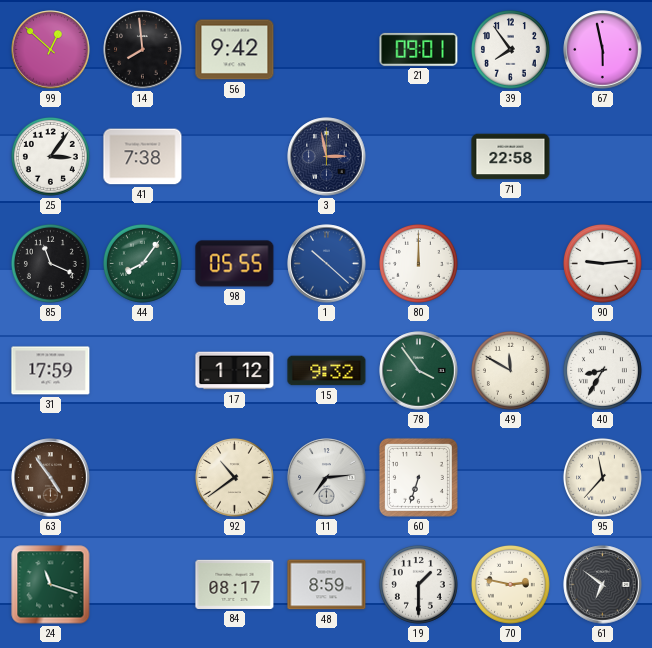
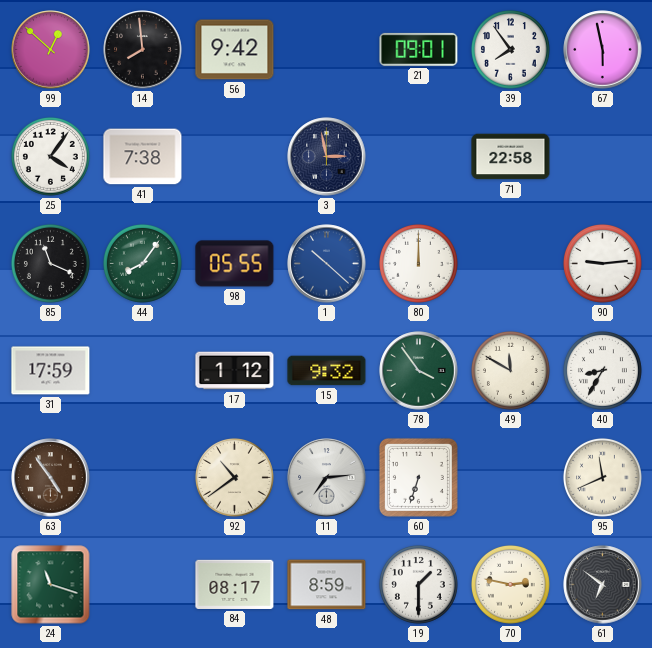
25: 3:06 -> 4:06 (50, 156)
95: 11:37 -> 11:41 (602, 477)
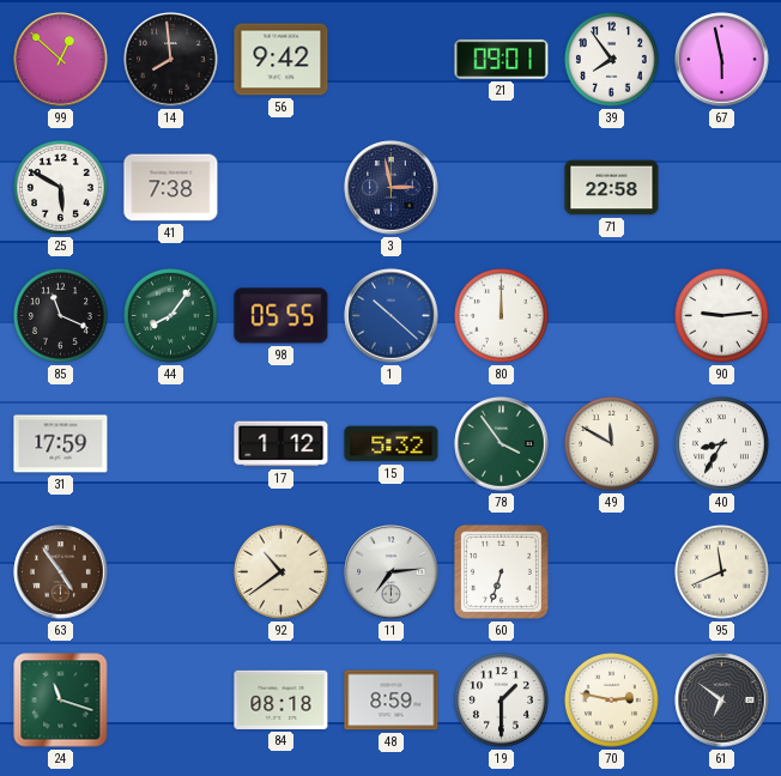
25: 4:06 -> 5:50 (60, 187)
15: 9:32 -> 5:32 (392, 444)
84: 08:17 -> 08:18 (281, 699)
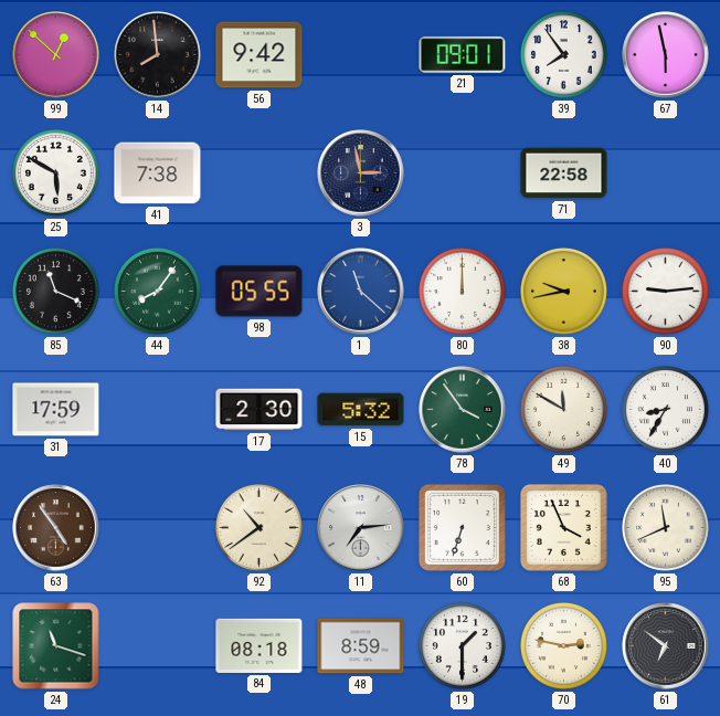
1: 10:22 -> 11:22 (361, 292)
38: none -> 9:43 (563, 291)
17: 1:12 -> 2:30 (260, 410)
68: none -> 3:56 (563, 527)
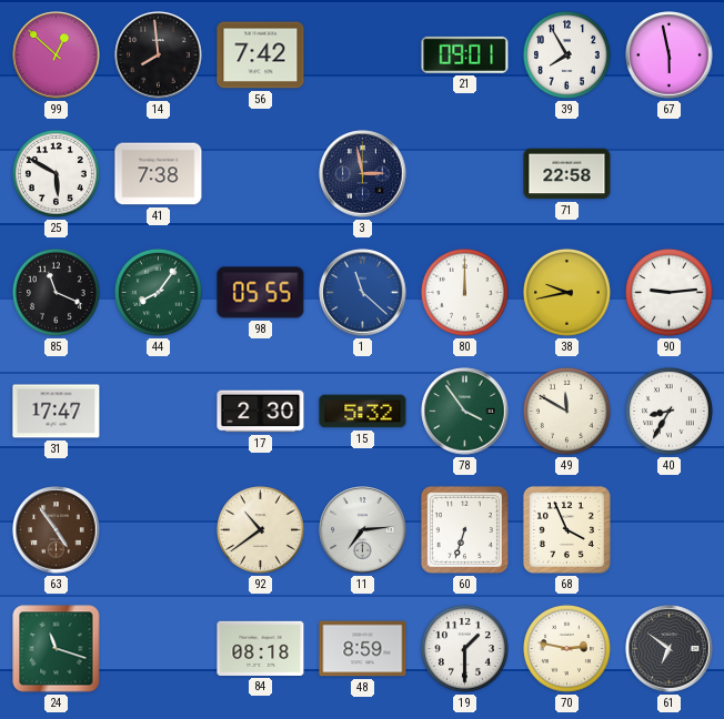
56: 9:42 -> 7:42 (261, 55)
39: 7:54 -> 7:55 (566, 54)
31: 17:59 -> 17:47 (57, 412)
95: 11:41 -> none (665, 527)
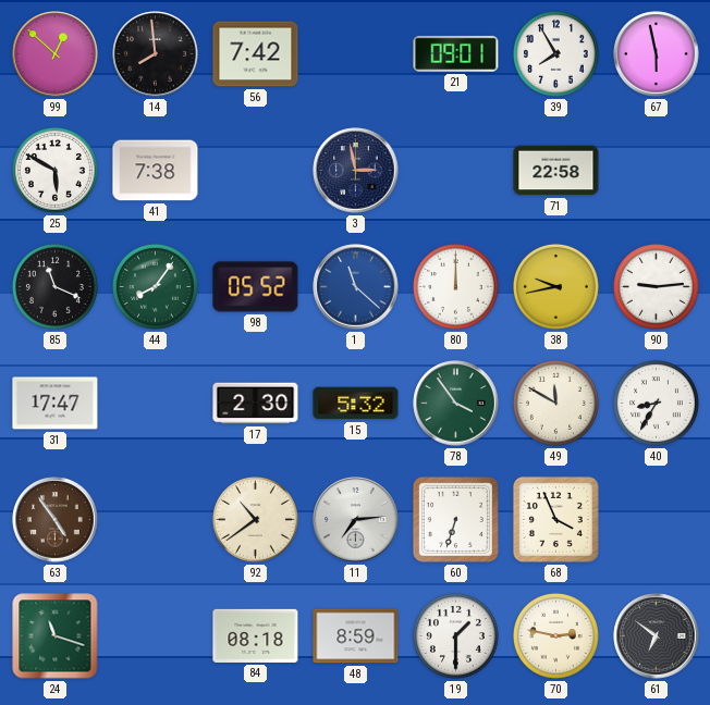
98: 05:55 -> 05:52 (256, 287)
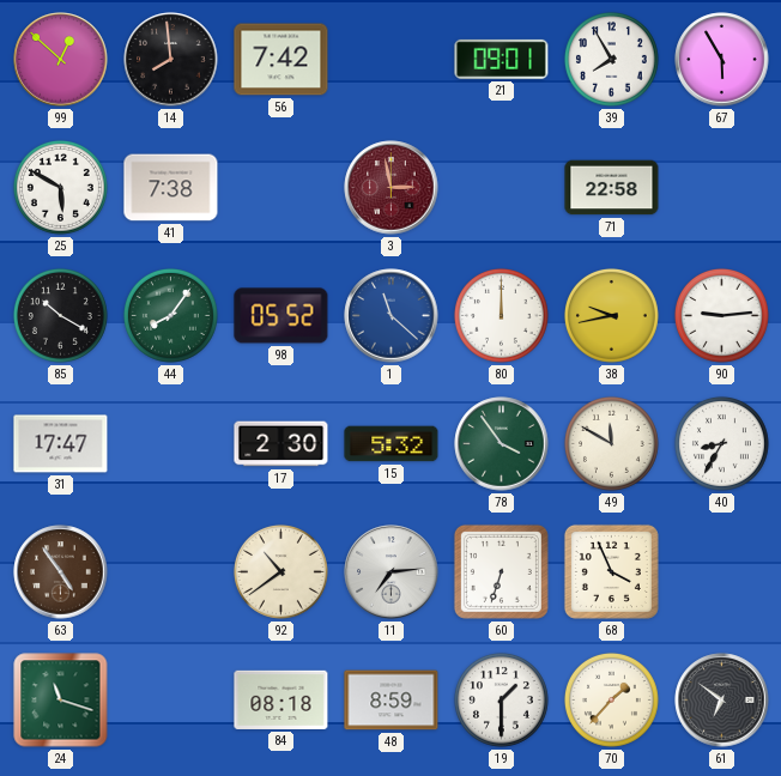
67: 5:58 -> 5:55 (722, 60)
3 dial: navy -> burgundy (392, 188)
85: 11:19 -> 10:20 (60, 315)
70: 2:47 -> 1:37 (611, 699)
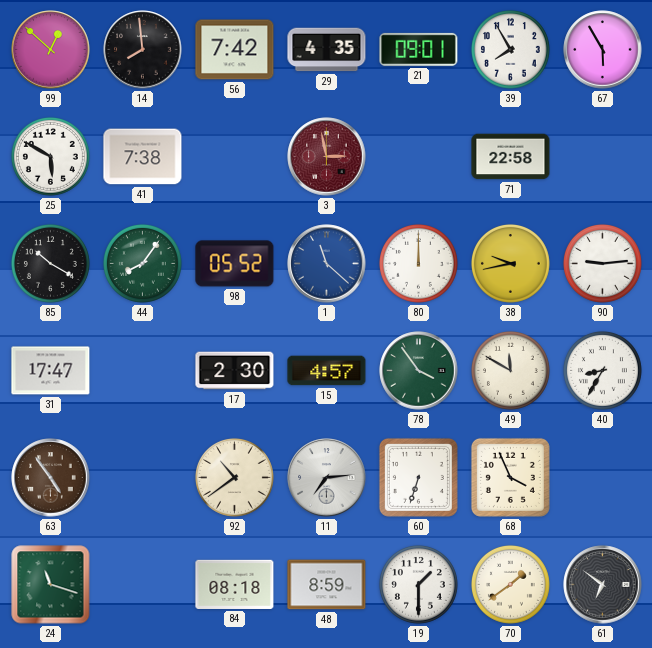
29: none -> 4:35 (327, 50)
15: 5:32 -> 4:57 (327, 371)
70: 1:37 -> 1:39 (510, 584)
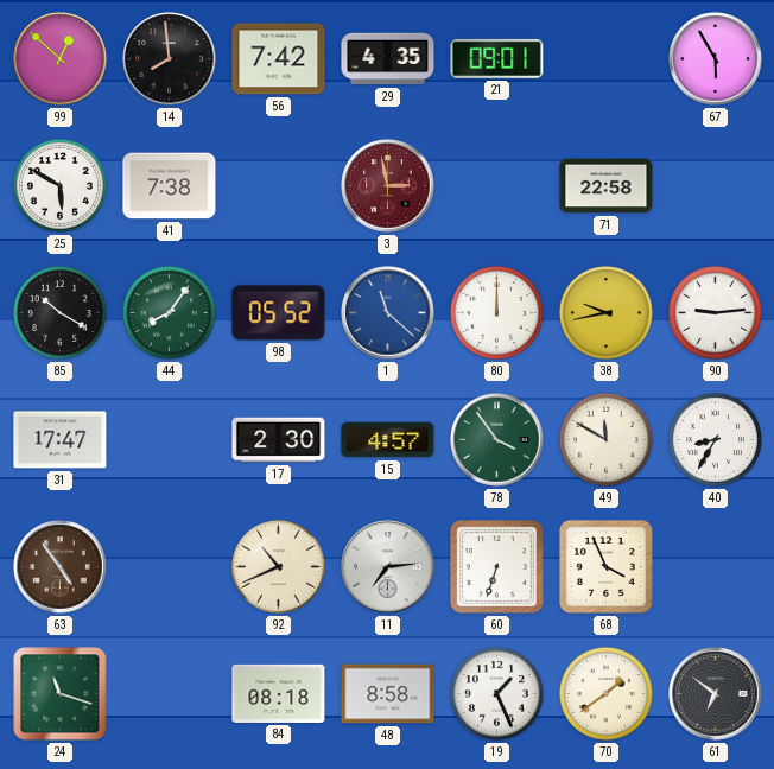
39: 7:55 -> none (510, 49)
92: 10:39 -> 10:41 (278, 566)
48: 8:59 -> 8:58 (388, 694)
19: 1:30 -> 1:26 (496, 693)
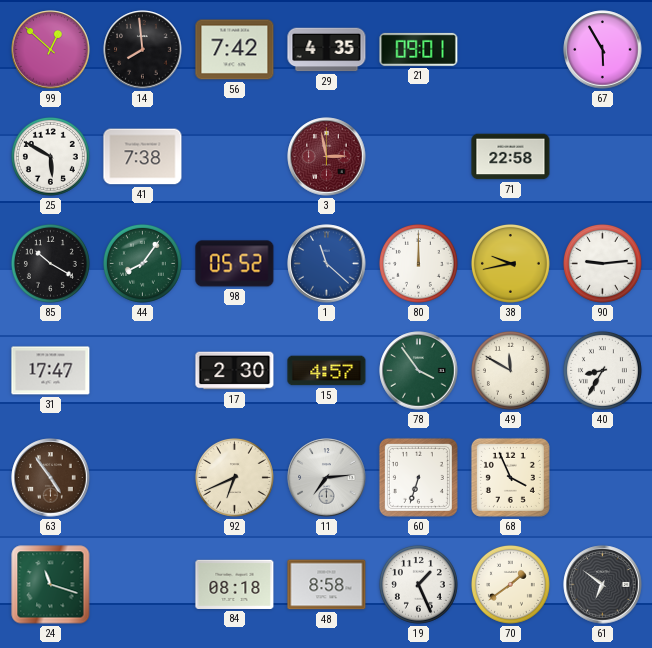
92: 10:41 -> 6:41 (234, 477)
